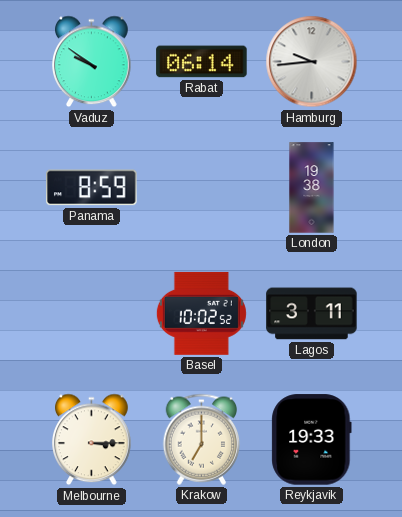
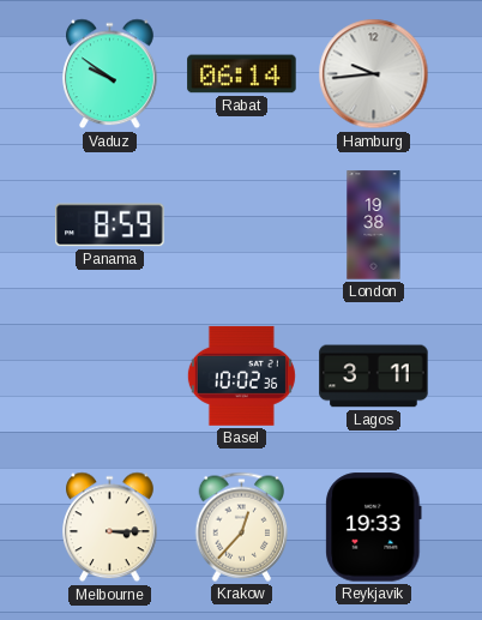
Basel: 10:02:52 -> 10:02:36 (241, 375)
Krakow: 7:00 -> 12:37 (242, 526)
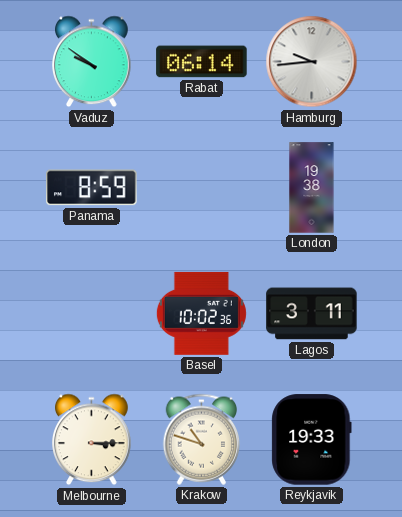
Krakow: 12:37 -> 10:48 (202, 439)
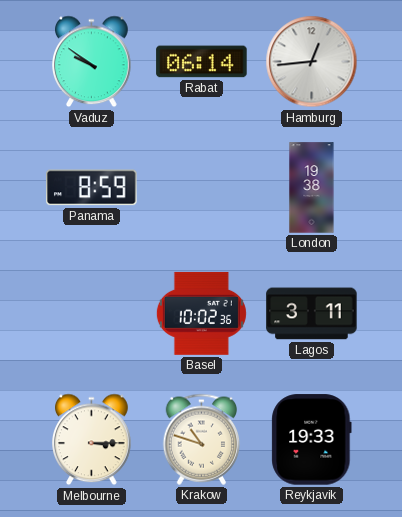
Hamburg: 9:44 -> 12:44 (312, 62)
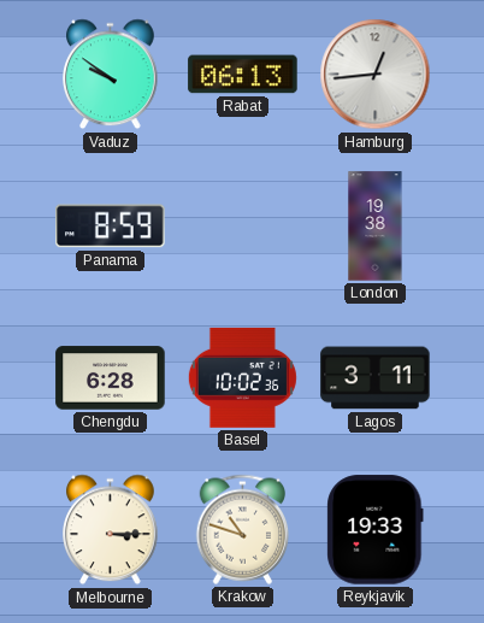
Rabat: 06:14 -> 06:13 (243, 75)
Chengdu: none -> 6:28 (111, 378)
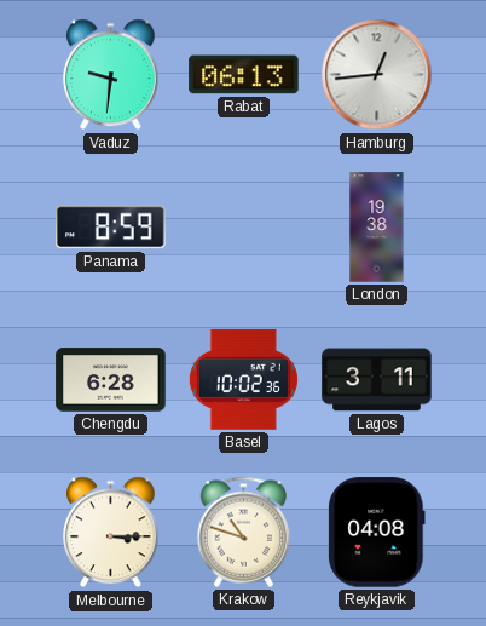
Vaduz: 9:51 -> 9:31 (111, 75)
Reykjavik: 19:33 -> 04:08 (377, 533)
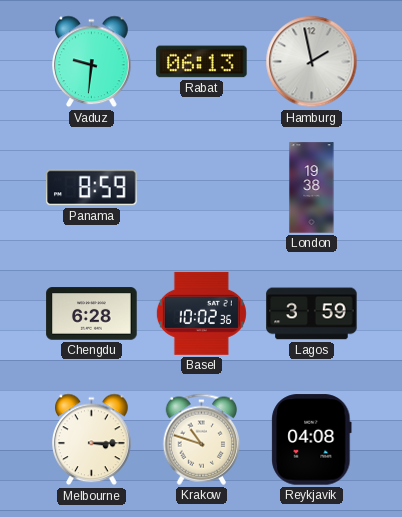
Hamburg: 12:44 -> 1:58 (312, 62)
Lagos: 3:11 -> 3:59 (312, 314)
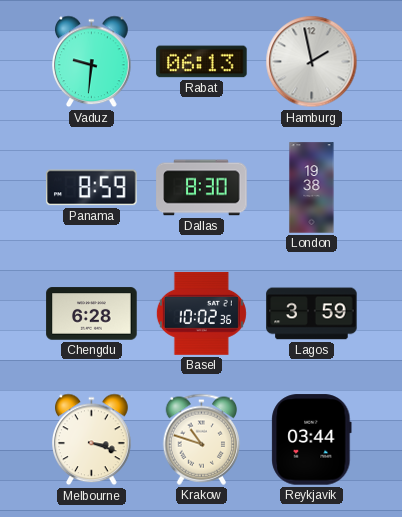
Dallas: none -> 8:30 (202, 188)
Melbourne: 3:15 -> 3:18 (92, 440)
Reykjavik: 04:08 -> 03:44 (312, 440)
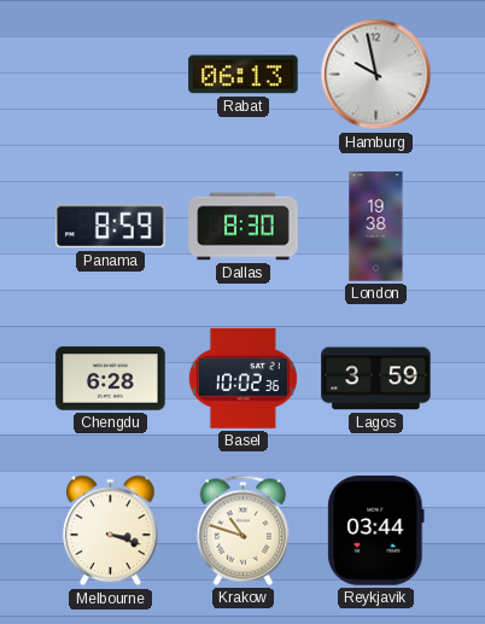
Vaduz: 9:31 -> none (92, 62)
Hamburg: 1:58 -> 9:58 (376, 75)
